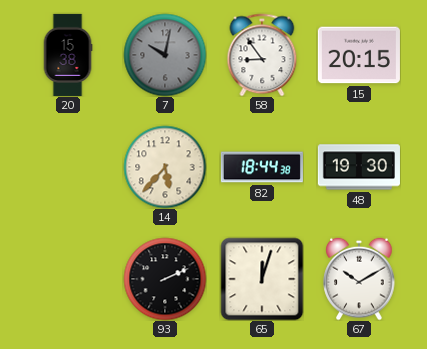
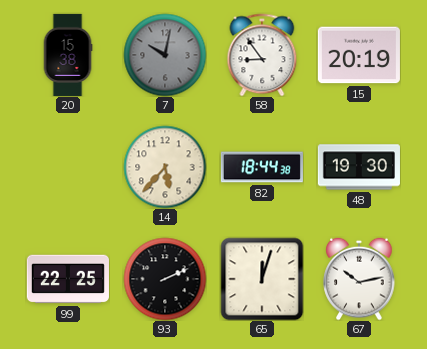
15: 20:15 -> 20:19 (359, 55)
99: none -> 22:25 (68, 279)
67: 10:10 -> 10:13 (359, 279)
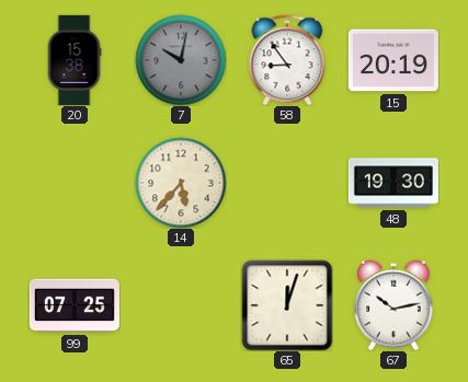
82: 18:44 -> none (262, 167)
99: 22:25 -> 07:25 (75, 305)
93: 2:11 -> none (165, 279)
